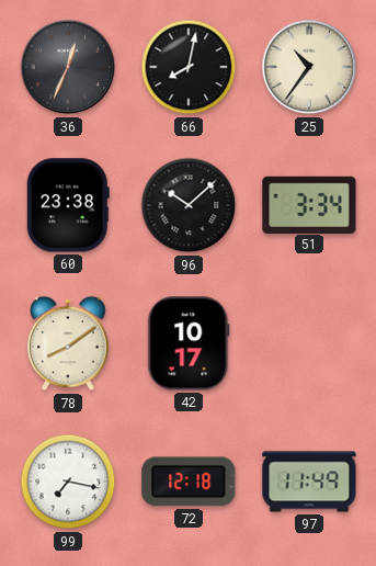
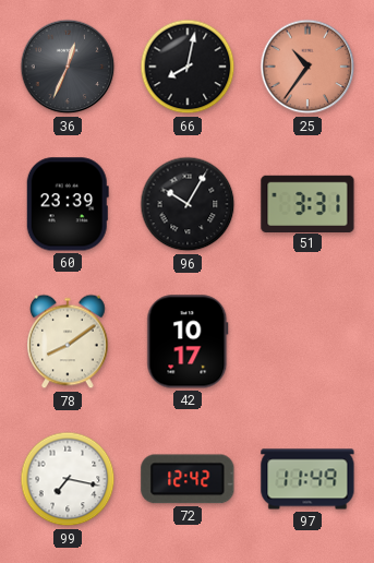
25 dial: cream -> salmon (307, 67)
60: 23:38 -> 23:39 (68, 204)
96: 10:08 -> 10:05 (188, 204)
51: 3:34 -> 3:31 (307, 203)
72: 12:18 -> 12:42 (188, 479)
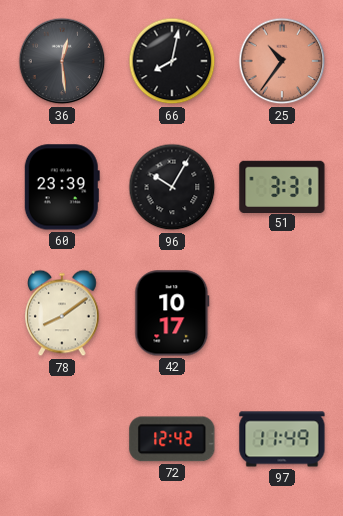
36: 12:34 -> 12:29 (62, 61)
99: 7:17 -> none (68, 479)
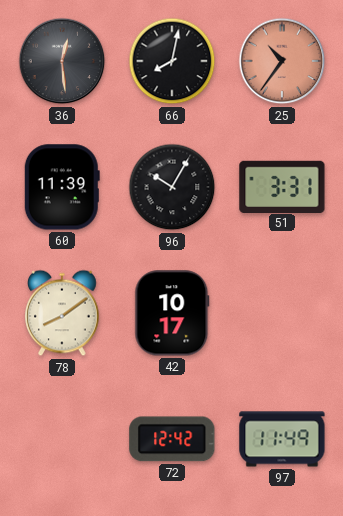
60: 23:39 -> 11:39 (62, 187)
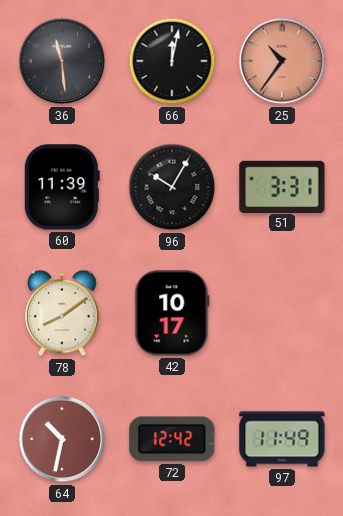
36: 12:29 -> 11:29 (62, 61)
66: 8:02 -> 12:02 (172, 61)
64: none -> 10:32 (62, 439)
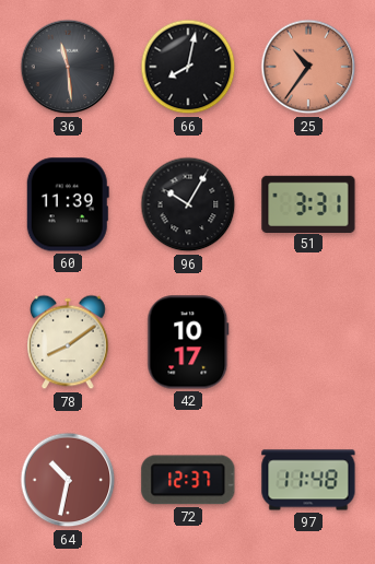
66: 12:02 -> 8:02 (188, 67)
72: 12:42 -> 12:37 (188, 480)
97: 11:49 -> 11:48 (308, 480)
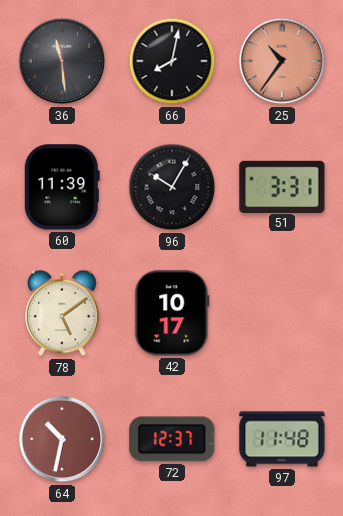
78: 8:09 -> 5:09 (62, 313)
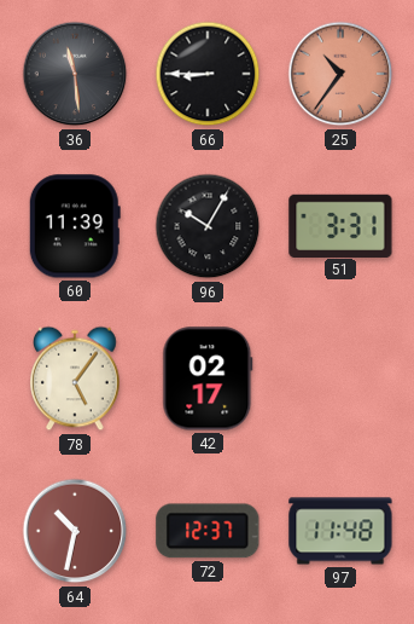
66: 8:02 -> 8:45 (208, 74)
78: 5:09 -> 5:06 (75, 379)
42: 10:17 -> 02:17 (208, 379)
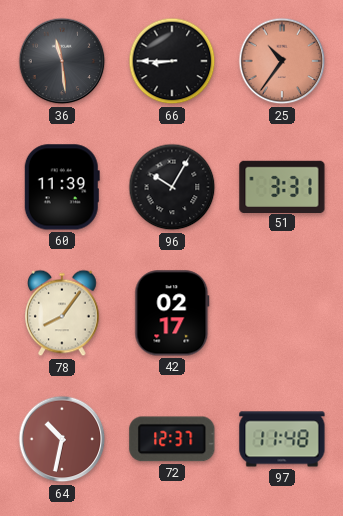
78: 5:06 -> 8:06 (62, 313)
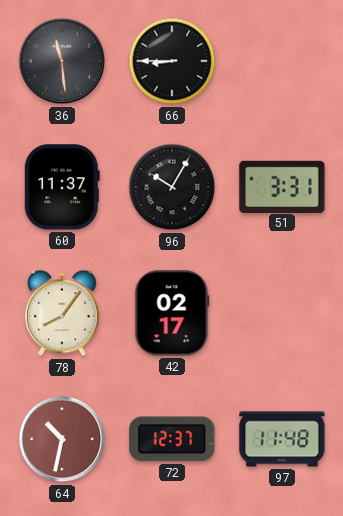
25: 10:36 -> none (282, 61)
60: 11:39 -> 11:37 (62, 187)
